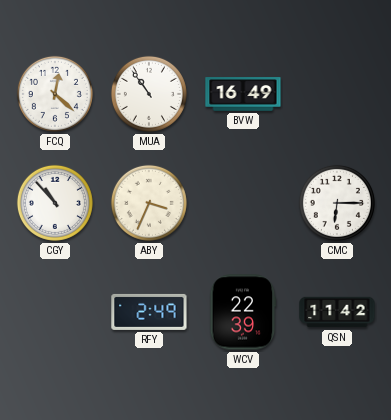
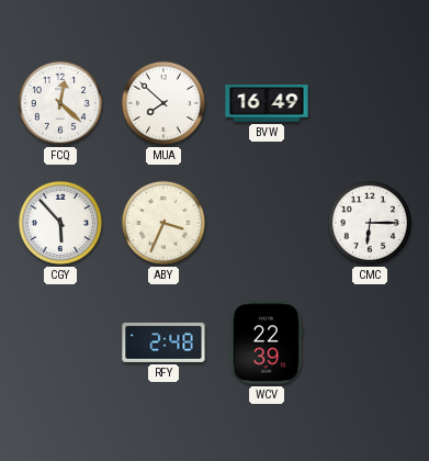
MUA: 10:54 -> 7:52 (163, 103)
CGY: 10:53 -> 5:53 (60, 223)
RFY: 2:49 -> 2:48 (163, 342)
QSN: 11:42 -> none (337, 312)
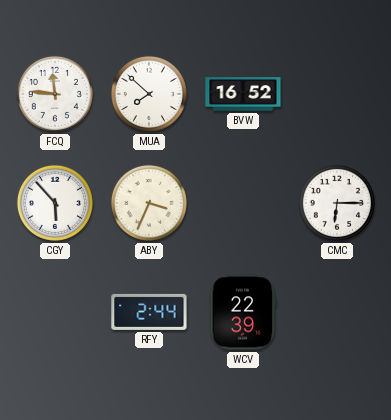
FCQ: 12:22 -> 11:46 (55, 94)
BVW: 16:49 -> 16:52 (243, 94)
RFY: 2:48 -> 2:44 (149, 312)
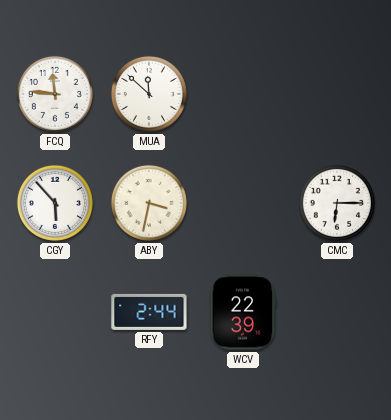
MUA: 7:52 -> 11:52 (149, 94)
BVW: 16:52 -> none (243, 94)
ABY: 3:34 -> 3:32 (149, 203)
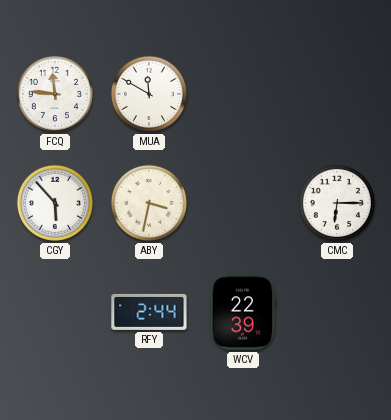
MUA: 11:52 -> 11:50 (149, 94)
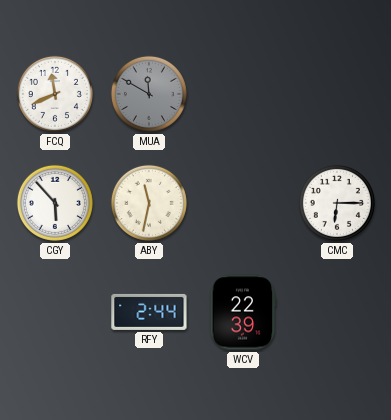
FCQ: 11:46 -> 11:41 (55, 94)
MUA dial: white -> grey (149, 94)
ABY: 3:32 -> 11:32 (149, 203)
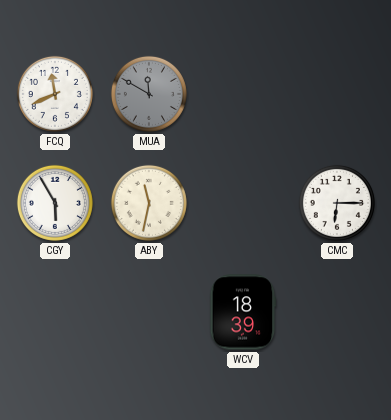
CGY: 5:53 -> 5:55 (55, 203)
RFY: 2:44 -> none (149, 312)
WCV: 22:39 -> 18:39 (243, 312)
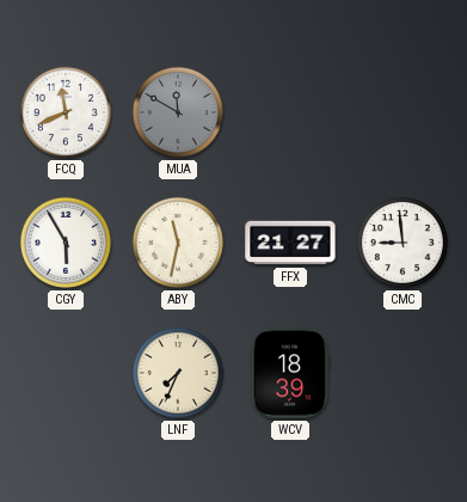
FFX: none -> 21:27 (290, 243)
CMC: 6:15 -> 8:59 (403, 243)
LNF: none -> 7:34 (178, 373)
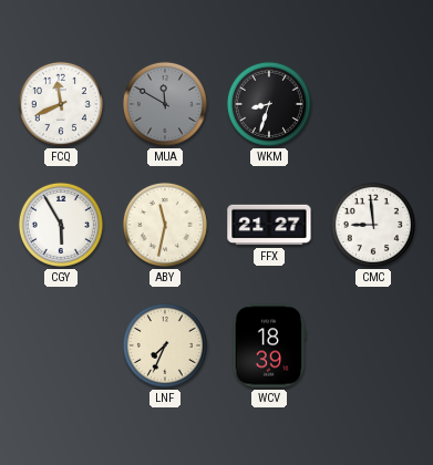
WKM: none -> 8:33 (269, 104)
